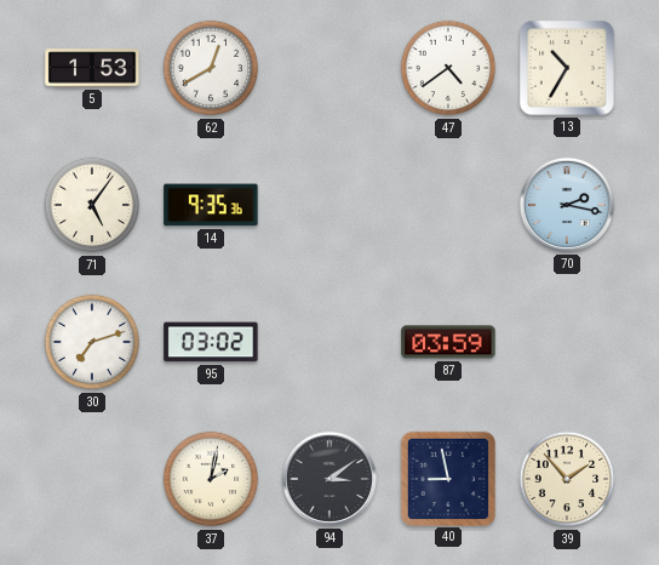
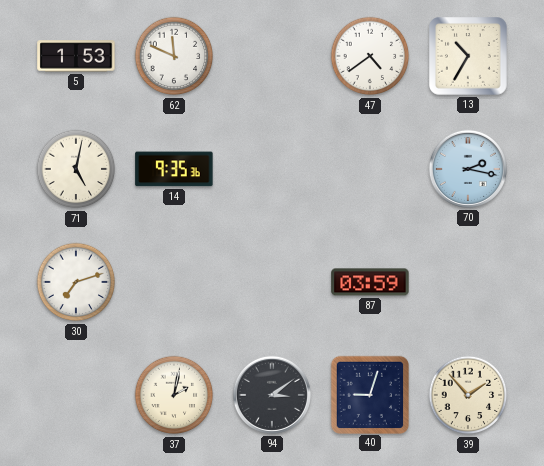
62: 12:40 -> 11:49 (174, 56)
71: 5:06 -> 5:02 (76, 169)
95: 03:02 -> none (211, 342)
40: 8:58 -> 9:03 (369, 394)
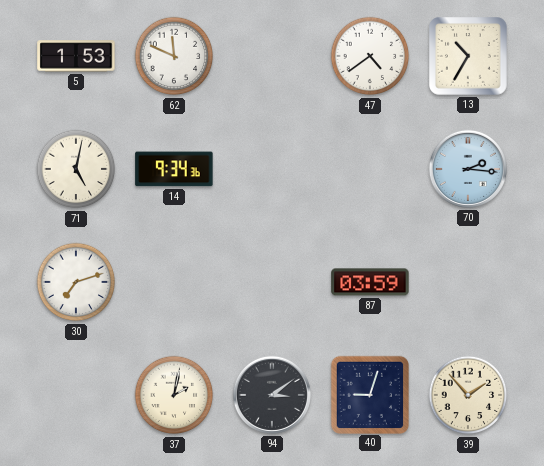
14: 9:35 -> 9:34 (174, 169)
70: 2:17 -> 2:16 (468, 169)
